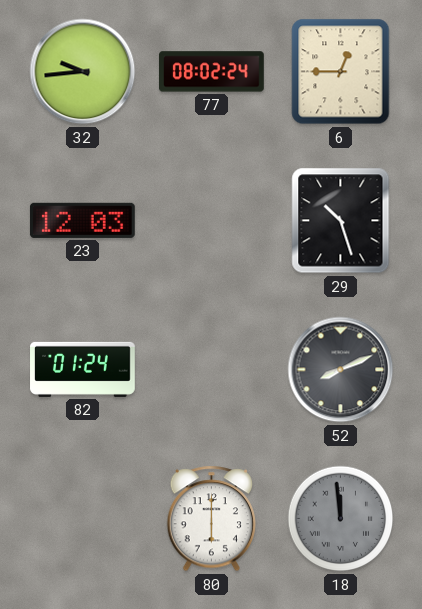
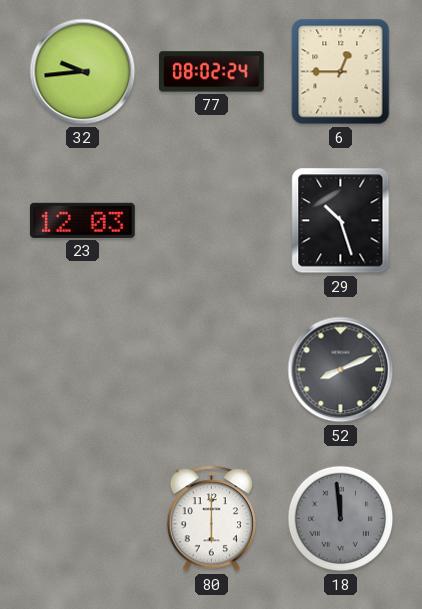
82: 01:24 -> none (83, 369)
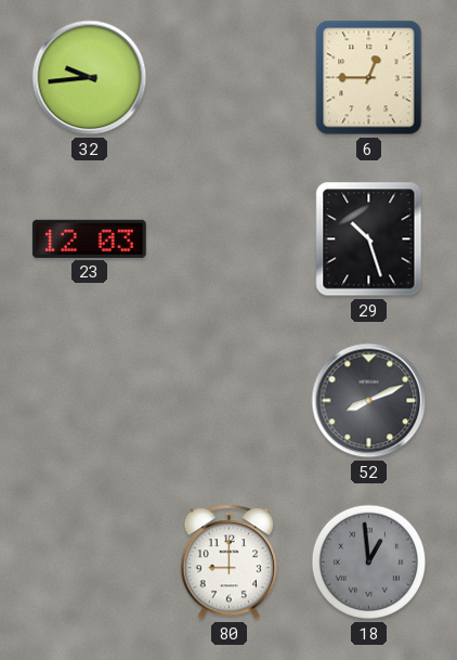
77: 08:02 -> none (212, 72)
80: 6:00 -> 9:00 (230, 562)
18: 11:59 -> 12:59 (369, 562)
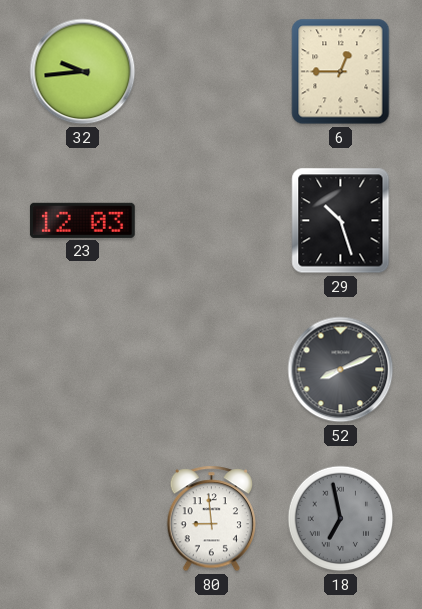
80: 9:00 -> 8:59 (212, 519)
18: 12:59 -> 6:58 (341, 519)
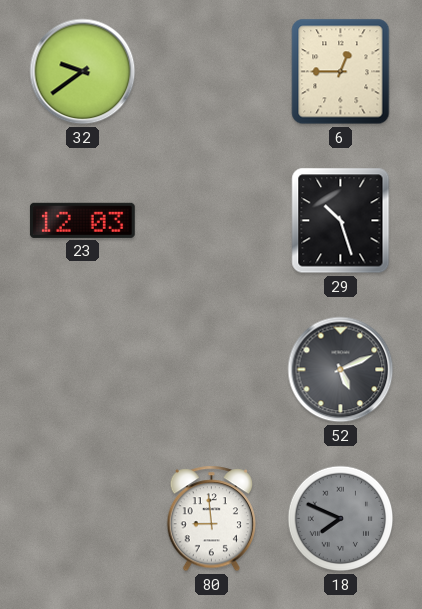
32: 9:44 -> 9:39 (83, 72)
52: 8:11 -> 5:11 (341, 370)
18: 6:58 -> 7:49 (341, 519)
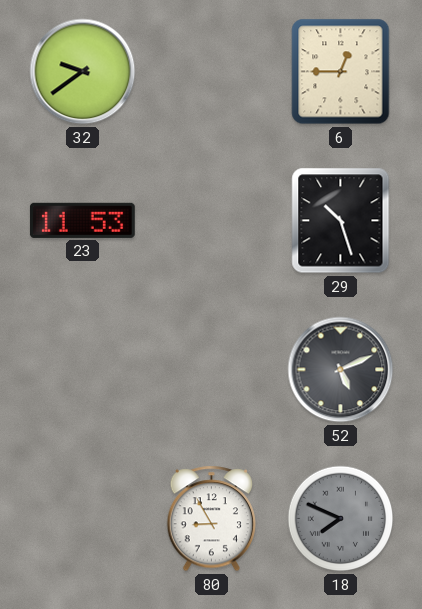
23: 12:03 -> 11:53 (82, 220)
80: 8:59 -> 8:55 (212, 519)
